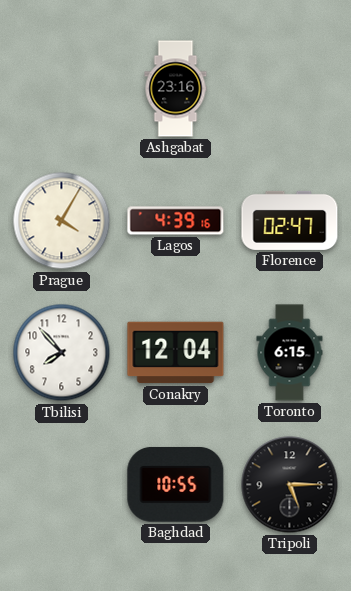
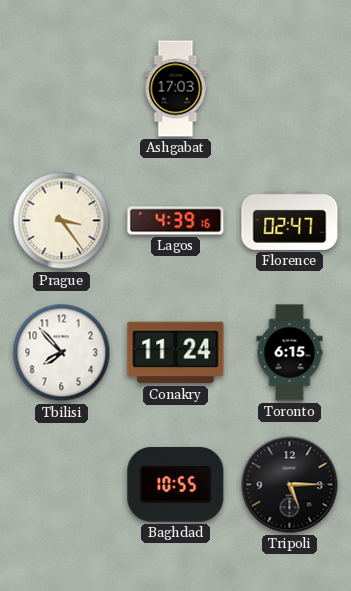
Ashgabat: 23:16 -> 17:03 (176, 89)
Prague: 4:05 -> 3:24 (62, 221)
Conakry: 12:04 -> 11:24 (176, 353)
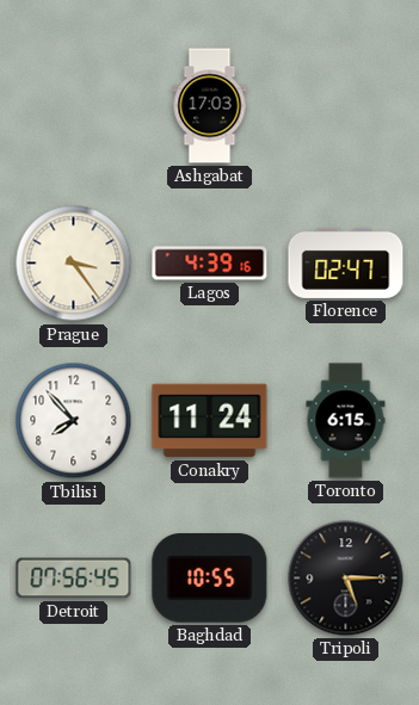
Detroit: none -> 07:56 (74, 579)
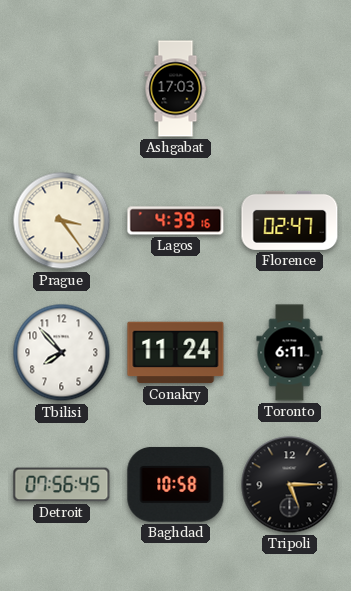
Toronto: 6:15 -> 6:11 (290, 353)
Baghdad: 10:55 -> 10:58 (176, 485)
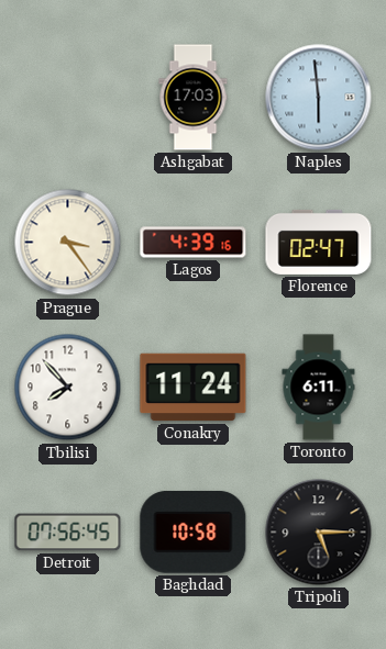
Naples: none -> 5:59 (319, 98)
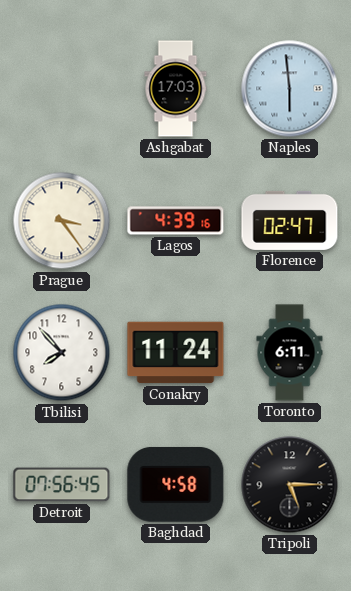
Baghdad: 10:58 -> 4:58 (176, 485)
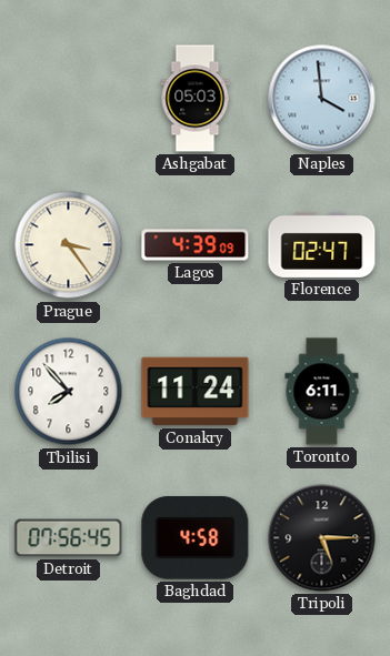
Ashgabat: 17:03 -> 05:03 (196, 99)
Naples: 5:59 -> 3:59 (322, 99)
Lagos: 4:39:16 -> 4:39:09 (196, 245)
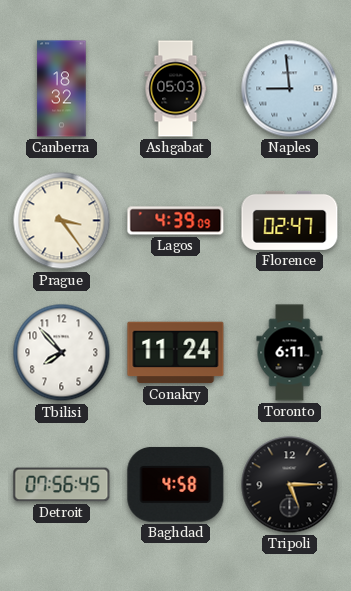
Canberra: none -> 18:32 (62, 89)
Naples: 3:59 -> 8:59 (290, 89)
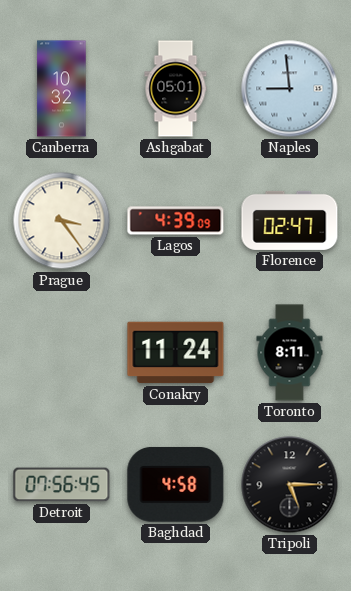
Canberra: 18:32 -> 10:32 (62, 89)
Ashgabat: 05:03 -> 05:01 (176, 89)
Tbilisi: 7:53 -> none (62, 353)
Toronto: 6:11 -> 8:11 (290, 353)
